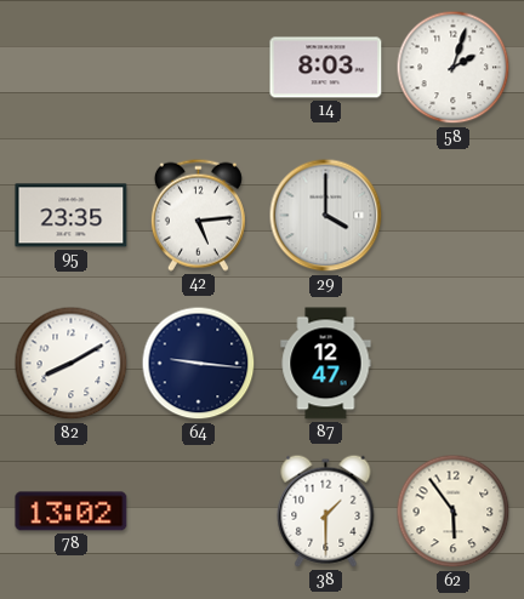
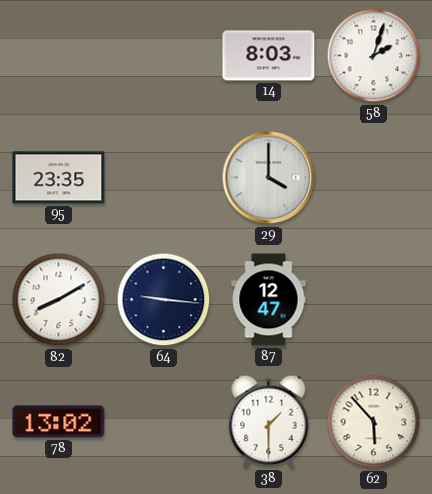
42: 5:14 -> none (198, 215)
62: 5:54 -> 5:53 (374, 422)
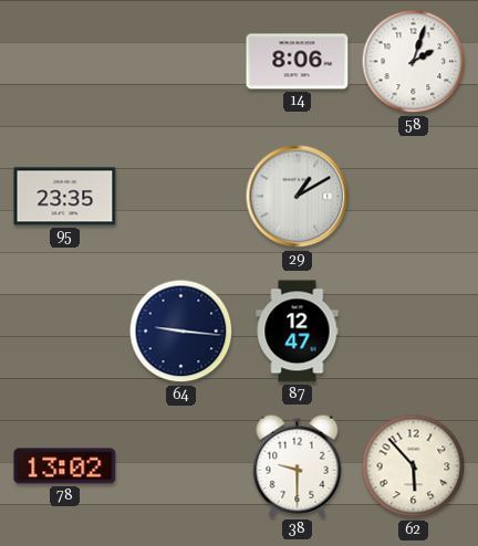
14: 8:03 -> 8:06 (298, 62)
29: 4:00 -> 1:10 (298, 197)
82: 8:10 -> none (59, 300)
38: 1:30 -> 9:30 (298, 465)
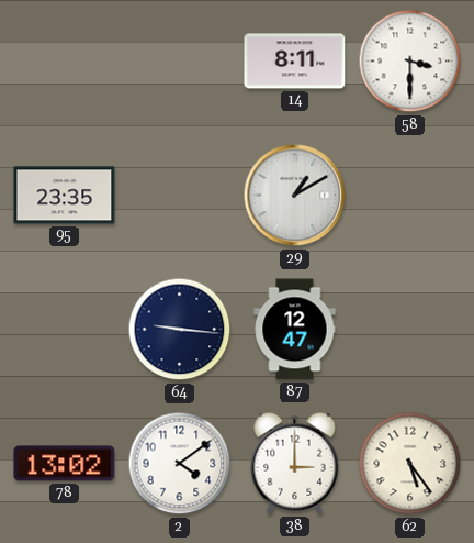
14: 8:06 -> 8:11 (295, 62)
58: 2:03 -> 3:30 (410, 62)
2: none -> 4:09 (180, 464)
38: 9:30 -> 3:00 (295, 463)
62: 5:53 -> 5:24 (410, 464)
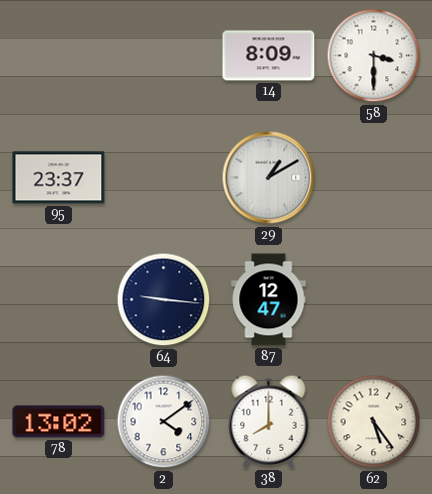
14: 8:11 -> 8:09 (269, 56)
95: 23:35 -> 23:37 (59, 178)
38: 3:00 -> 8:00 (269, 421)
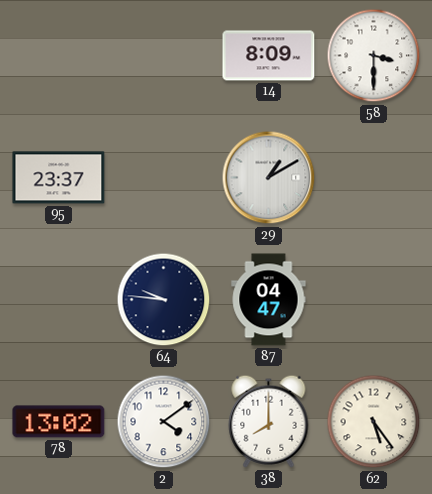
64: 9:16 -> 9:46 (164, 300)
87: 12:47 -> 04:47 (269, 300)
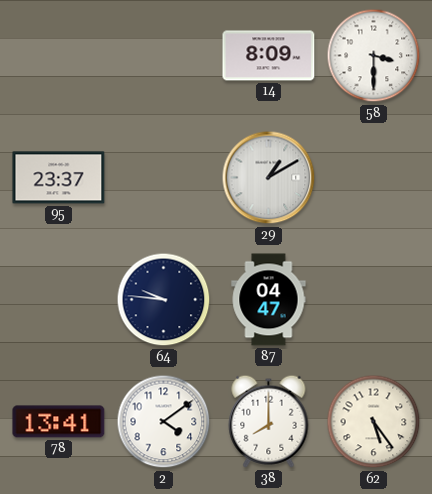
78: 13:02 -> 13:41 (59, 422)
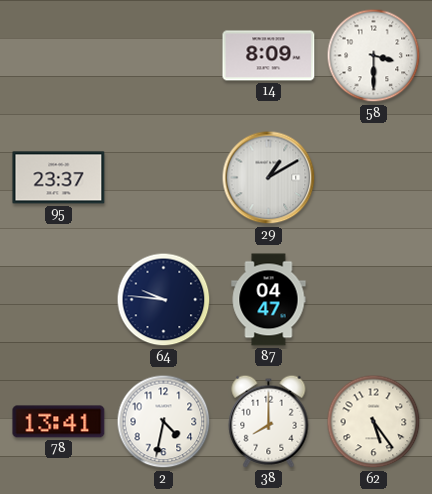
2: 4:09 -> 4:32 (164, 422)
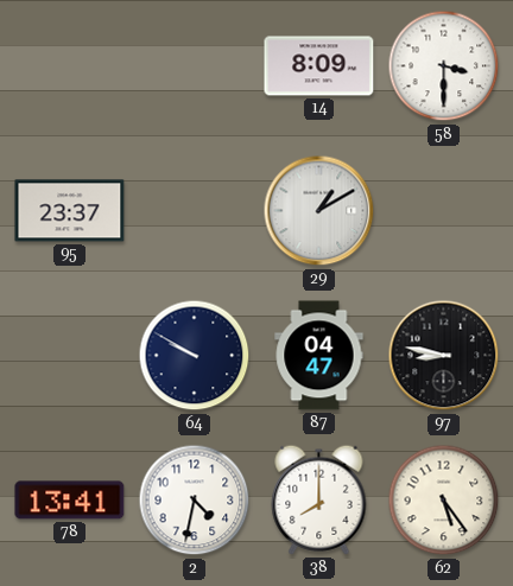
64: 9:46 -> 9:50 (195, 356)
97: none -> 8:47 (444, 356)
